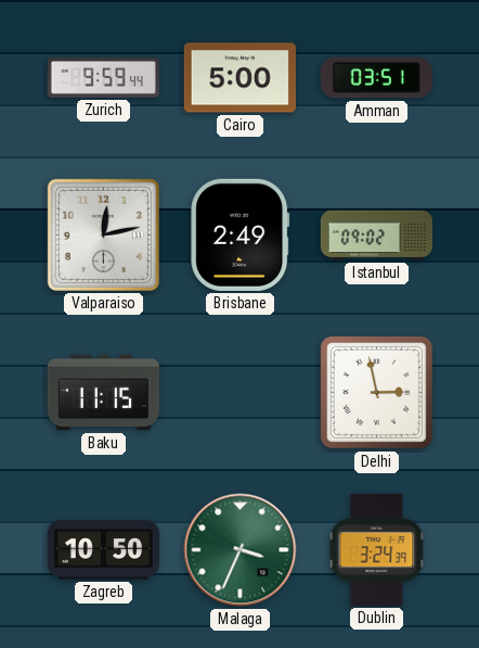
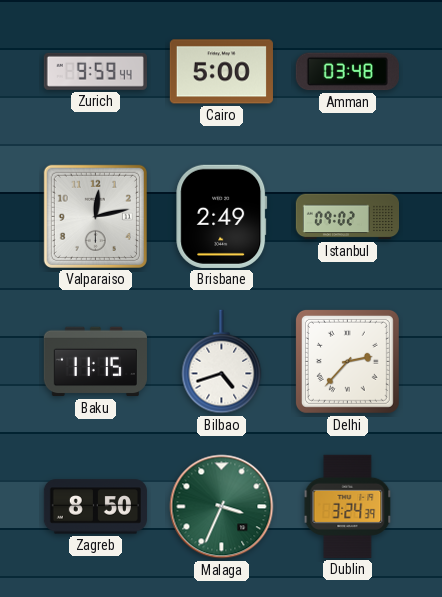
Amman: 03:51 -> 03:48 (347, 72)
Bilbao: none -> 4:42 (222, 362)
Delhi: 2:58 -> 2:37 (347, 361)
Zagreb: 10:50 -> 8:50 (95, 507)
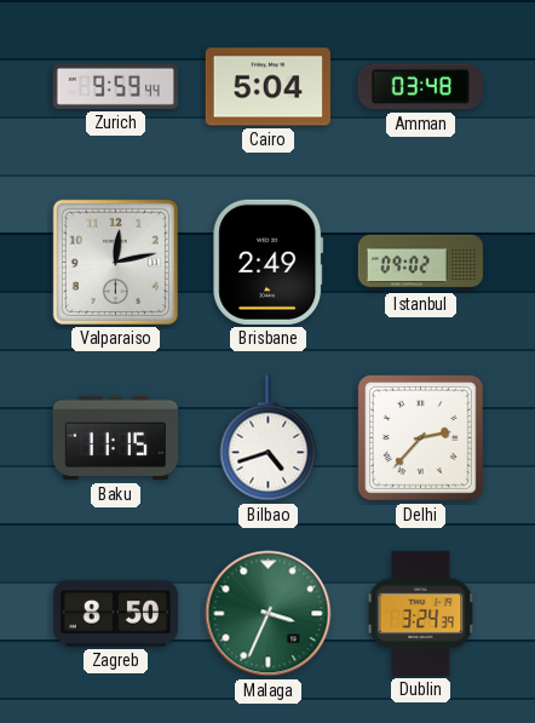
Cairo: 5:00 -> 5:04 (267, 87)
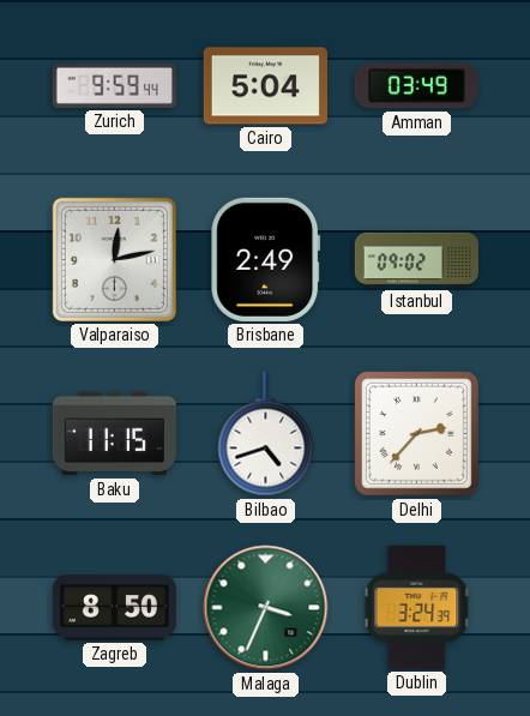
Amman: 03:48 -> 03:49 (416, 86)
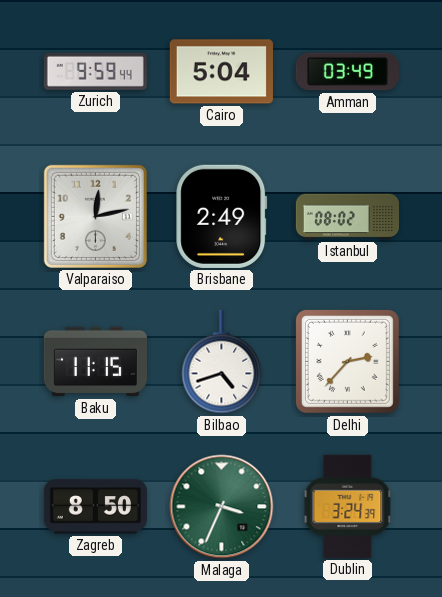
Istanbul: 09:02 -> 08:02 (347, 217)
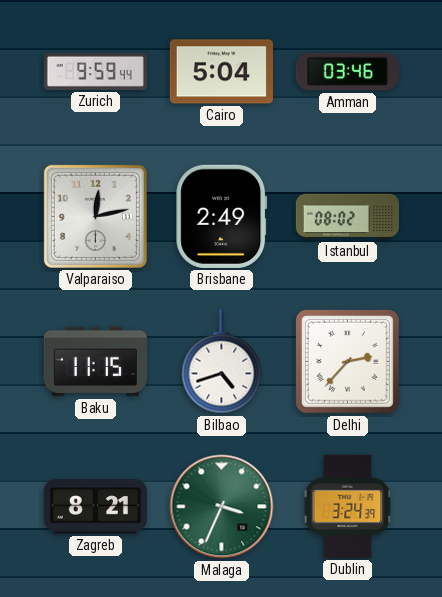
Amman: 03:49 -> 03:46 (347, 72)
Zagreb: 8:50 -> 8:21 (95, 507)
